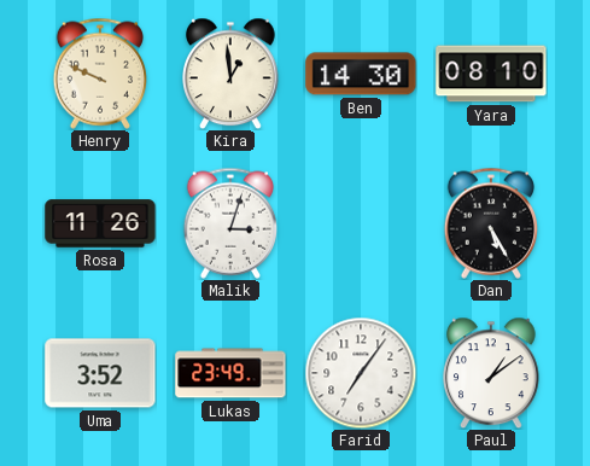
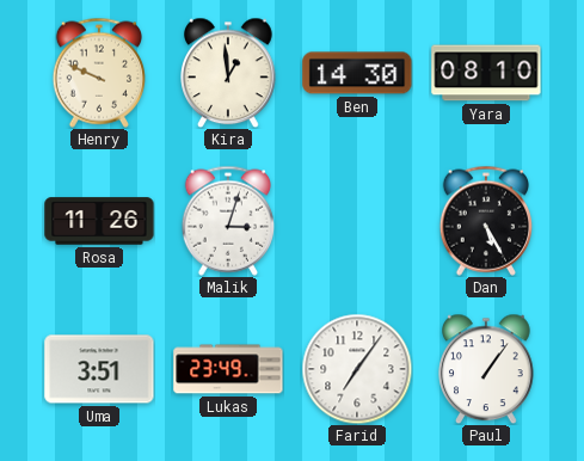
Uma: 3:52 -> 3:51 (99, 369)
Paul: 1:09 -> 1:06 (487, 369)
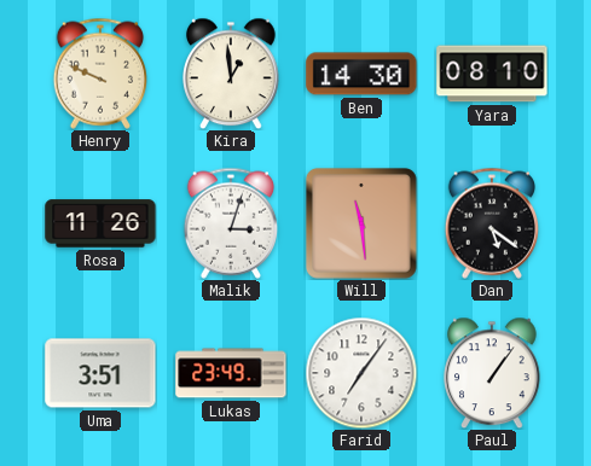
Will: none -> 11:29 (361, 223)
Dan: 5:25 -> 5:21 (491, 223)
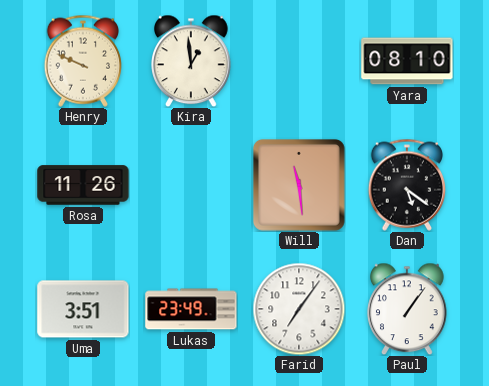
Ben: 14:30 -> none (361, 74)
Malik: 3:03 -> none (230, 223)
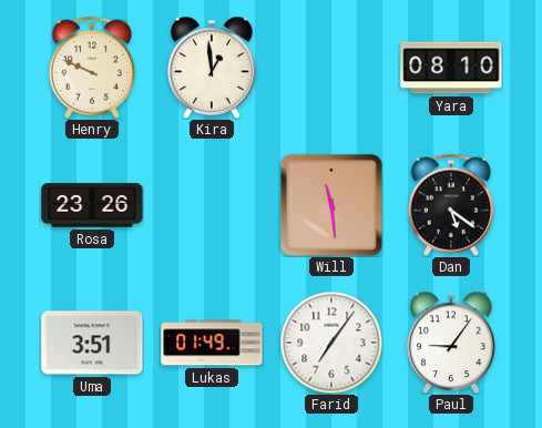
Rosa: 11:26 -> 23:26 (92, 205)
Lukas: 23:49 -> 01:49 (212, 343)
Paul: 1:06 -> 9:06 (452, 343)
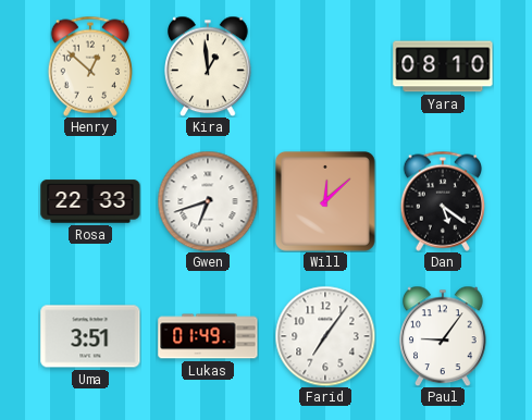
Henry: 9:49 -> 12:52 (89, 66)
Rosa: 23:26 -> 22:33 (90, 201)
Gwen: none -> 6:42 (208, 201)
Will: 11:29 -> 12:08 (325, 201)
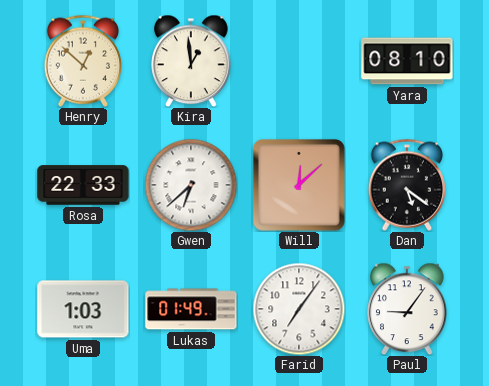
Gwen: 6:42 -> 6:38 (191, 185)
Uma: 3:51 -> 1:03 (83, 309)
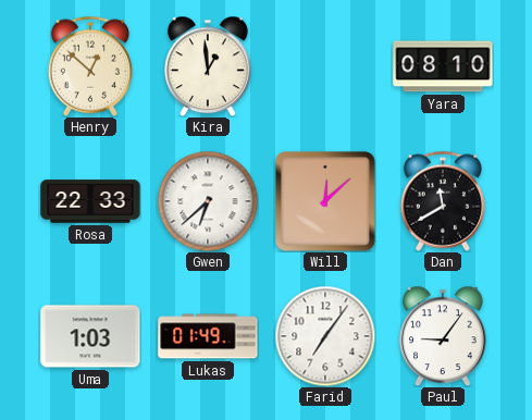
Dan: 5:21 -> 11:40 (442, 201)
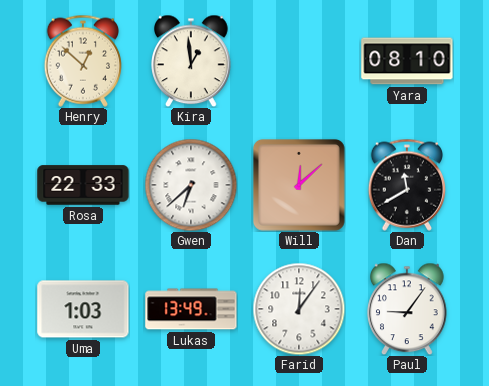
Lukas: 01:49 -> 13:49 (191, 309)
Farid: 7:06 -> 12:06 (299, 309)
